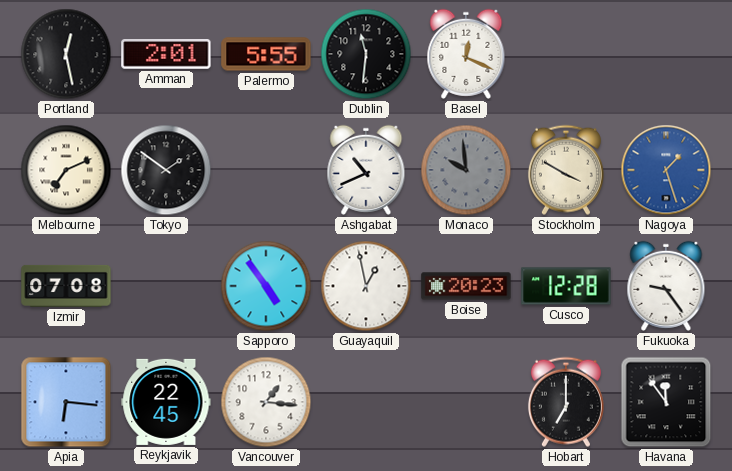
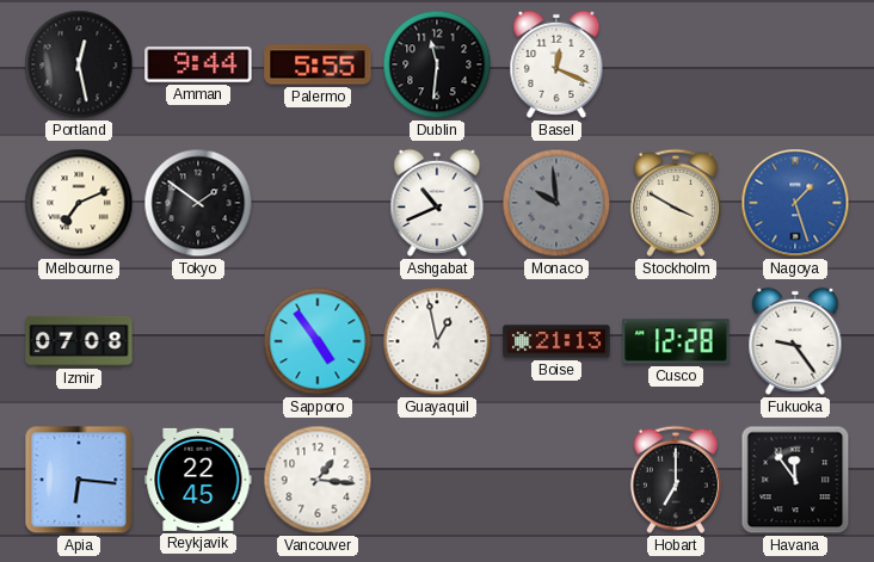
Amman: 2:01 -> 9:44 (198, 64)
Boise: 20:23 -> 21:13 (556, 341)
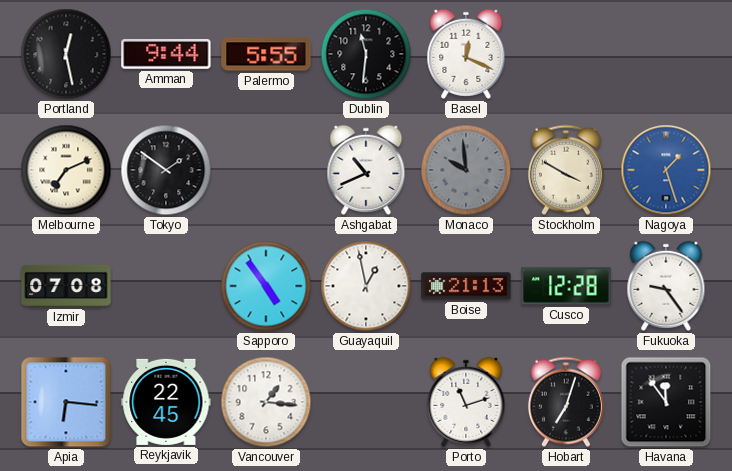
Porto: none -> 11:12 (466, 402)
Hobart: 7:00 -> 7:03 (566, 402)
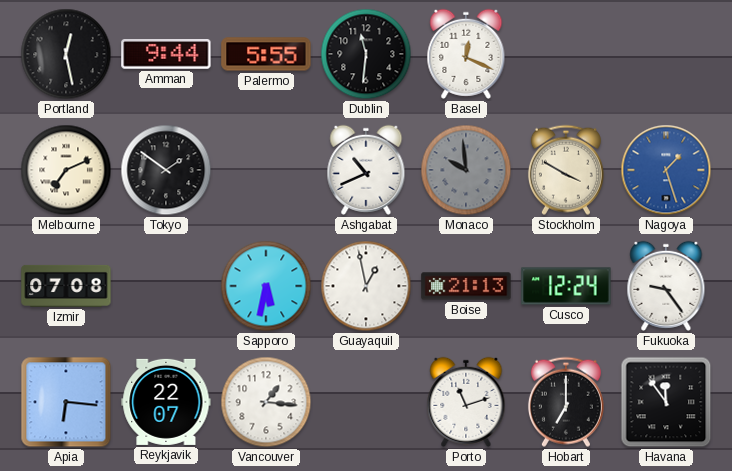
Sapporo: 4:54 -> 5:32 (266, 286)
Cusco: 12:28 -> 12:24 (566, 286)
Reykjavik: 22:45 -> 22:07 (166, 402)
Hobart: 7:03 -> 7:00 (566, 402)
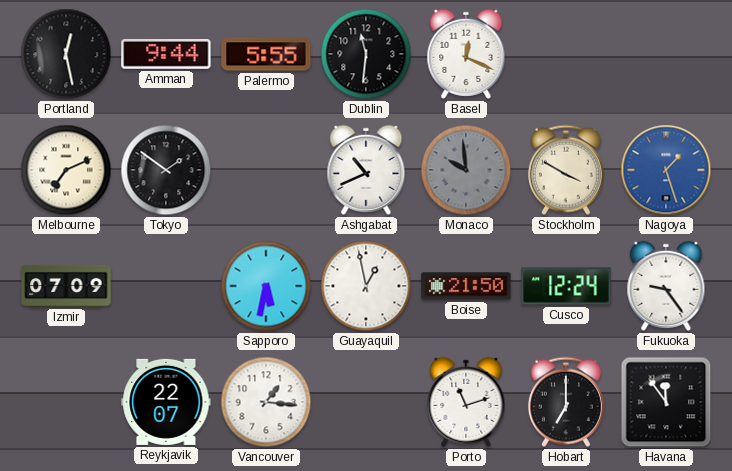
Izmir: 07:08 -> 07:09 (66, 286)
Boise: 21:13 -> 21:50 (466, 286)
Apia: 6:16 -> none (66, 402)
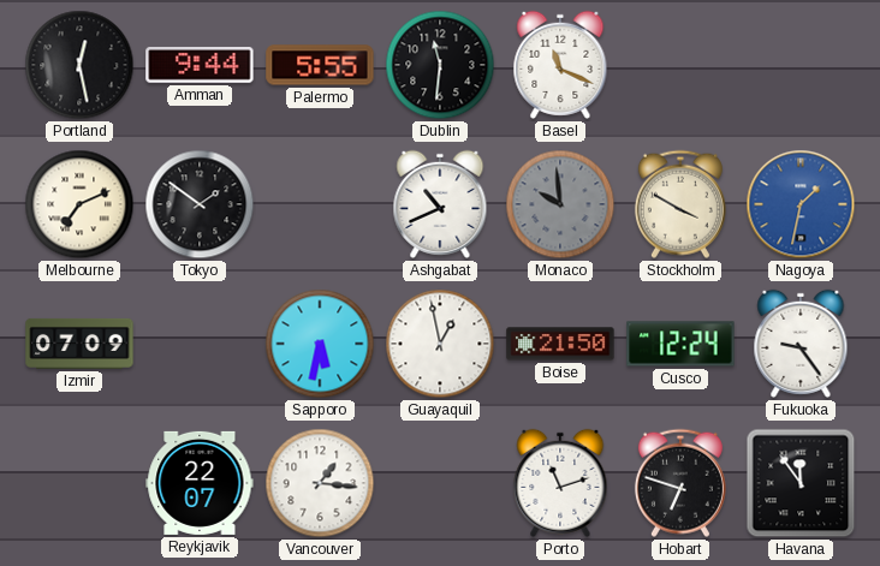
Basel: 12:19 -> 11:19 (560, 65)
Nagoya: 1:27 -> 1:32 (801, 204)
Hobart: 7:00 -> 6:48 (680, 483)
